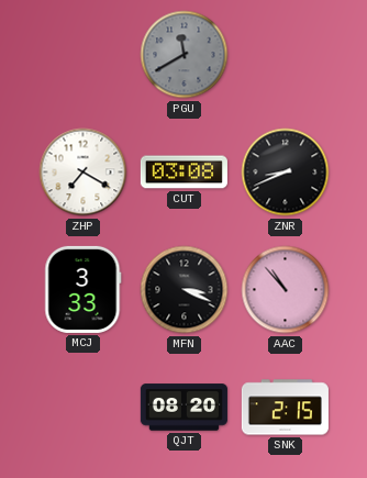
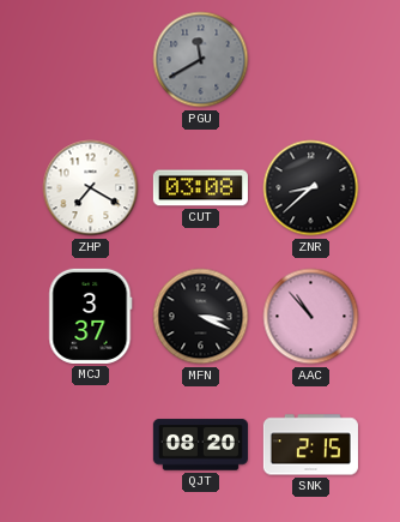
ZNR: 8:41 -> 8:38 (311, 188)
MCJ: 3:33 -> 3:37 (91, 316)
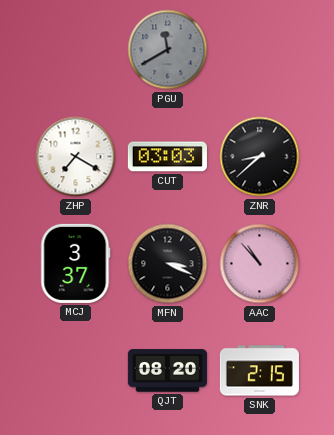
CUT: 03:08 -> 03:03 (167, 157)
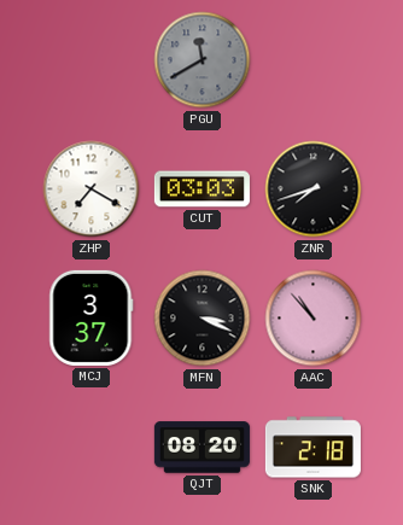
ZNR: 8:38 -> 7:42 (314, 189)
SNK: 2:15 -> 2:18 (313, 448)
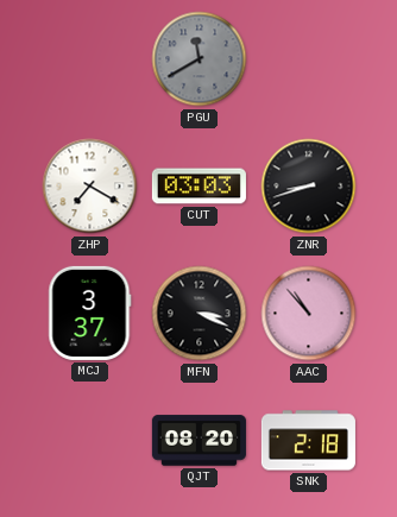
ZNR: 7:42 -> 8:42 (309, 187)
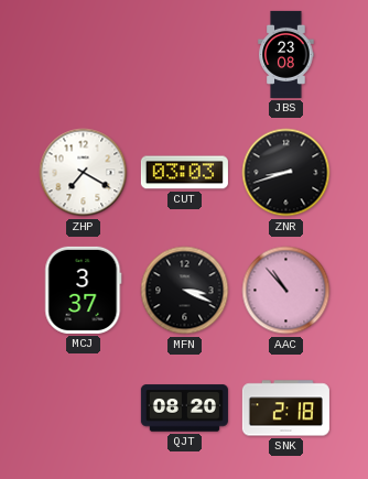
PGU: 11:40 -> none (200, 59)
JBS: none -> 23:08 (286, 54)
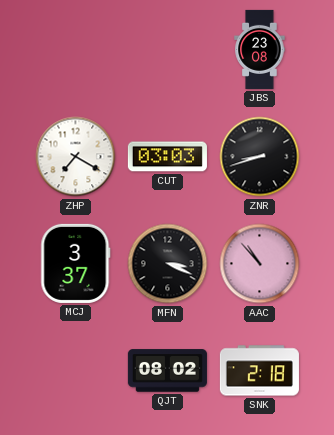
QJT: 08:20 -> 08:02 (167, 371)
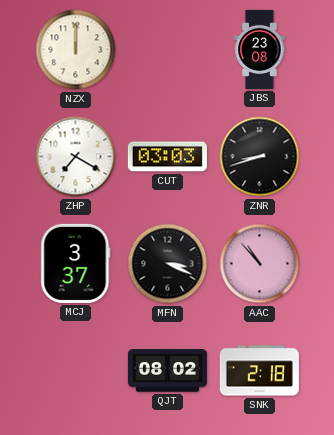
NZX: none -> 12:00 (76, 50)
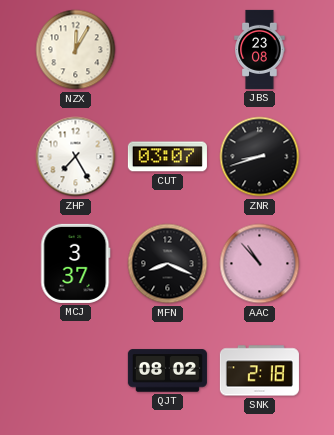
NZX: 12:00 -> 12:05 (76, 50)
ZHP: 7:20 -> 7:25 (76, 157)
CUT: 03:03 -> 03:07 (167, 157)
MFN: 3:19 -> 8:19 (168, 264)
